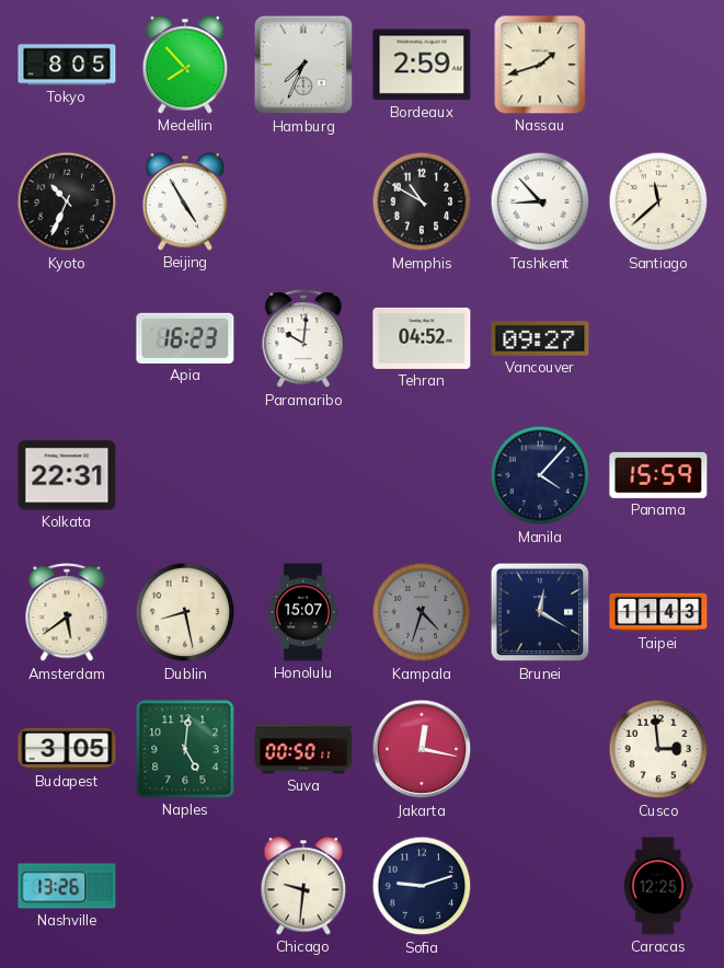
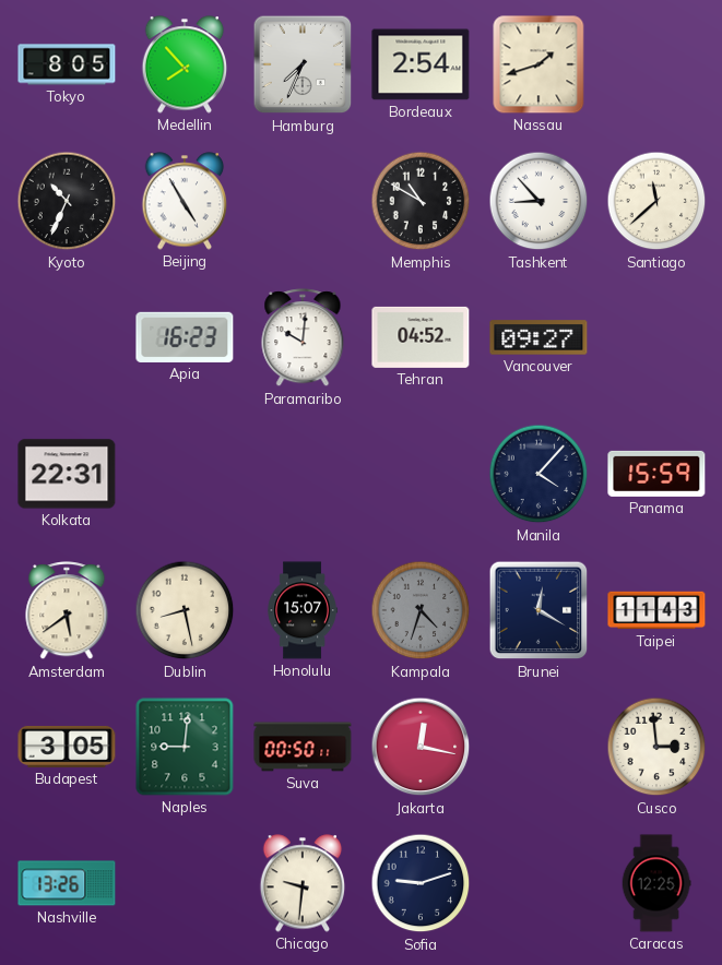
Bordeaux: 2:59 -> 2:54 (421, 64)
Naples: 5:01 -> 9:01 (185, 747)
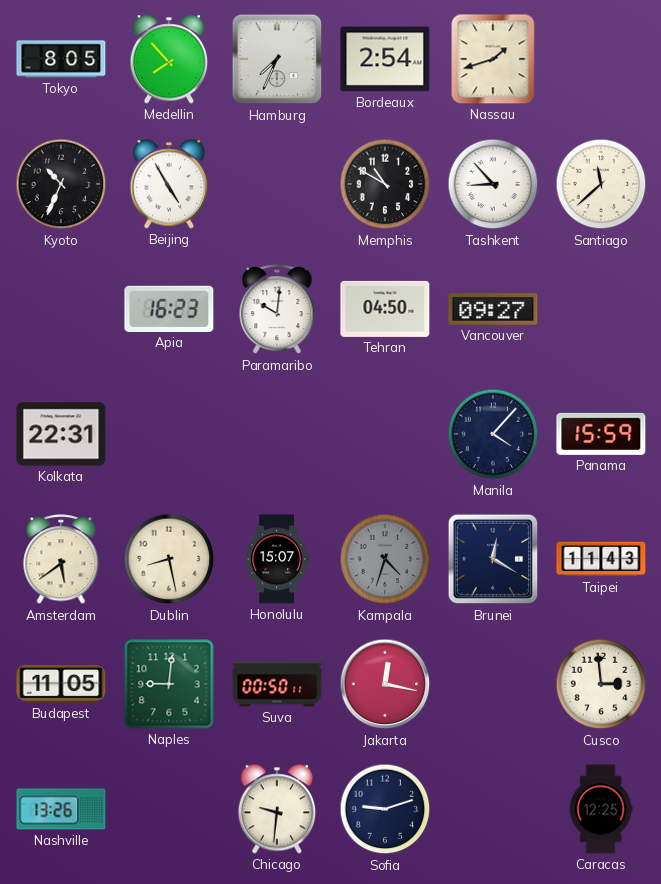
Tehran: 04:52 -> 04:50 (385, 309)
Budapest: 3:05 -> 11:05 (61, 684)
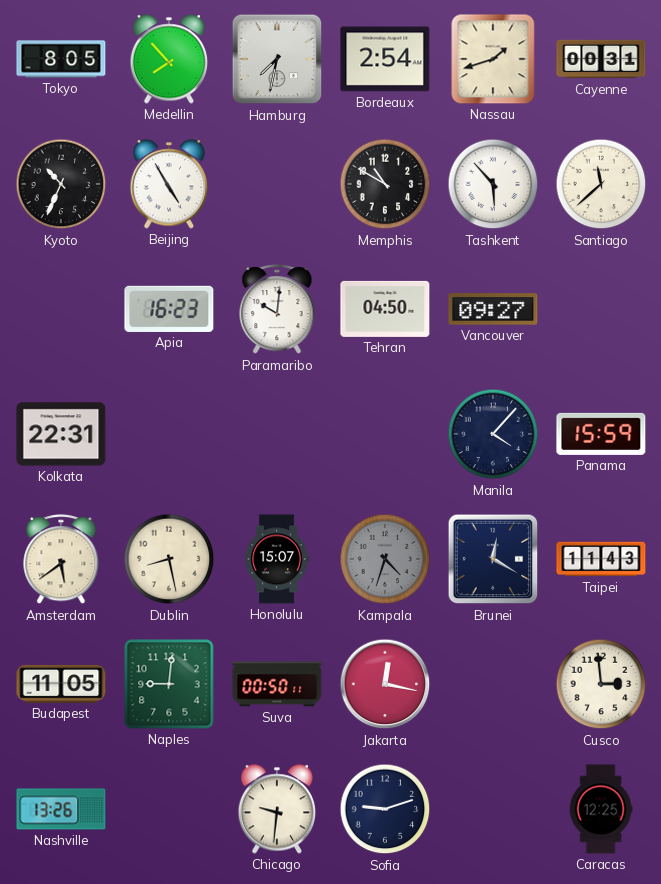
Hamburg: 7:34 -> 7:32 (277, 59)
Cayenne: none -> 00:31 (601, 59)
Tashkent: 8:53 -> 5:53 (493, 184)
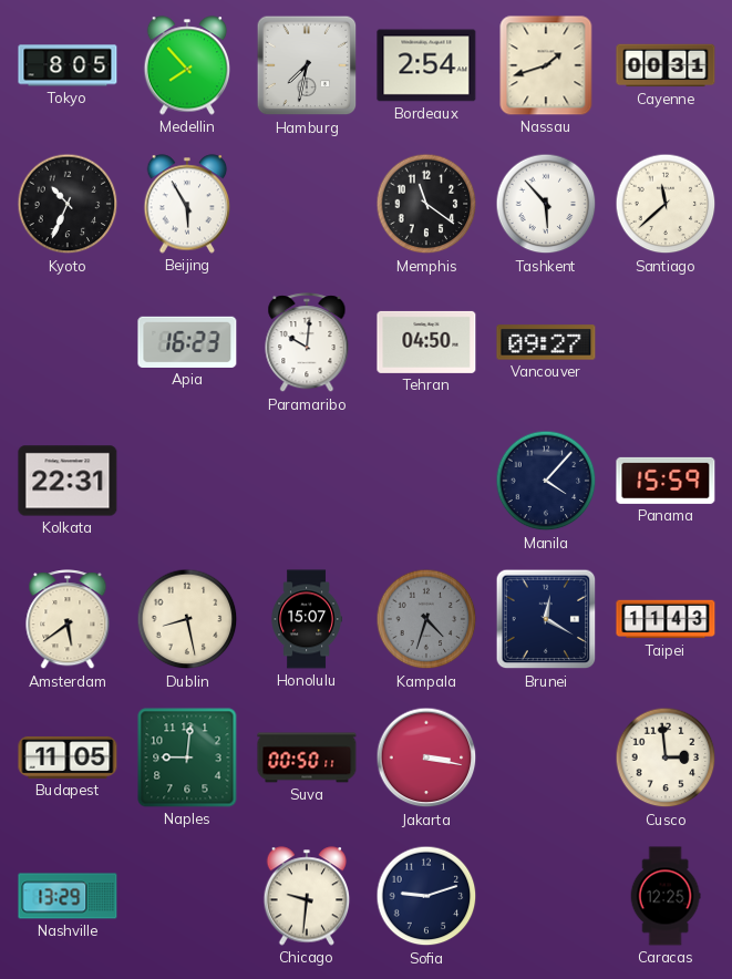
Beijing: 4:55 -> 5:55 (187, 204)
Memphis: 10:50 -> 11:21 (426, 204)
Jakarta: 12:17 -> 3:17 (426, 758)
Nashville: 13:26 -> 13:29 (68, 896)
